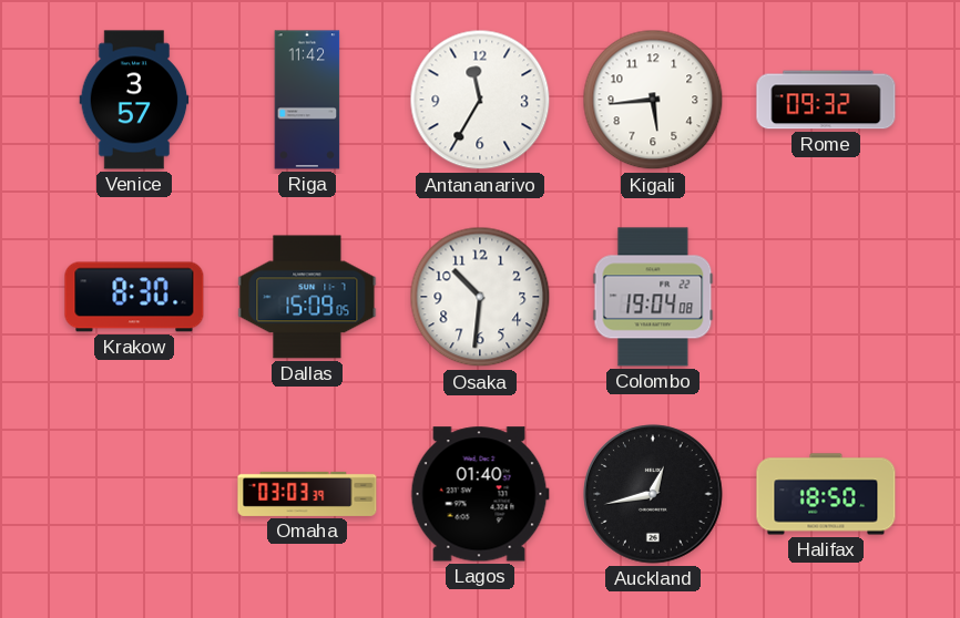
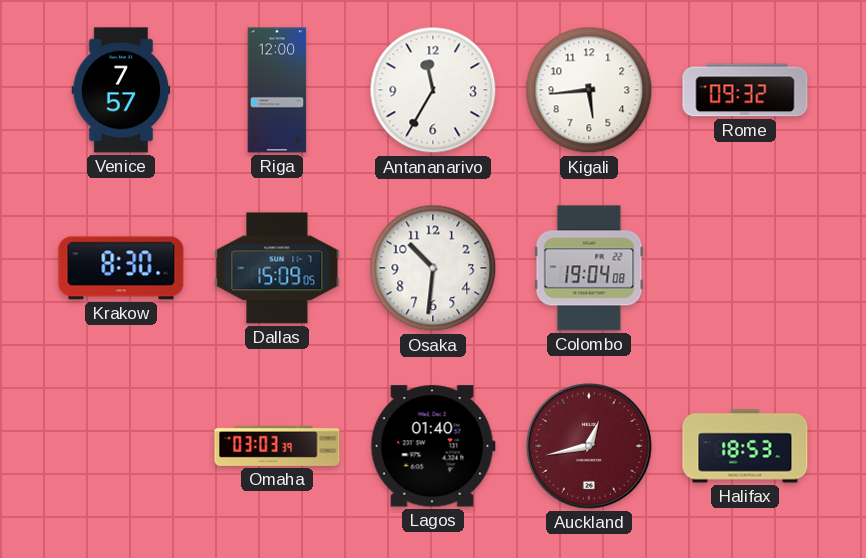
Venice: 3:57 -> 7:57 (121, 90)
Riga: 11:42 -> 12:00 (277, 90)
Auckland dial: black -> burgundy (589, 446)
Halifax: 18:50 -> 18:53 (745, 446)
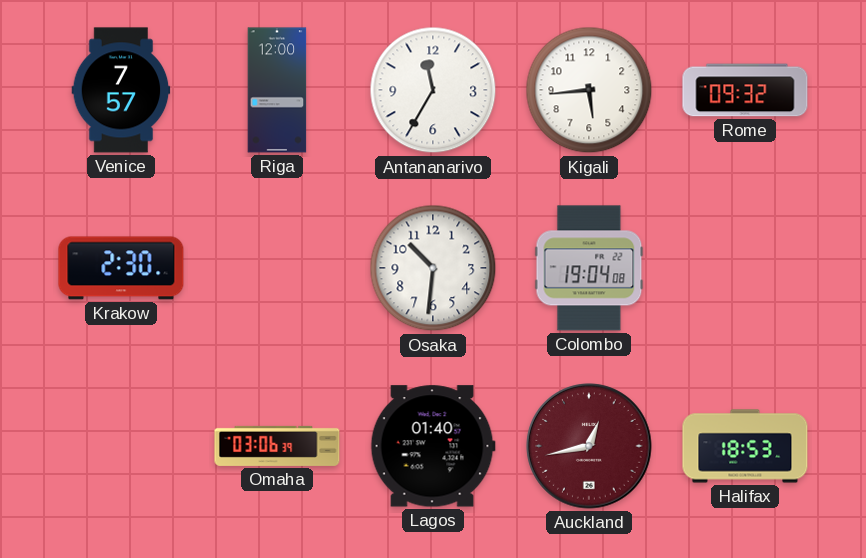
Krakow: 8:30 -> 2:30 (121, 268)
Dallas: 15:09 -> none (277, 268)
Omaha: 03:03 -> 03:06 (277, 446)
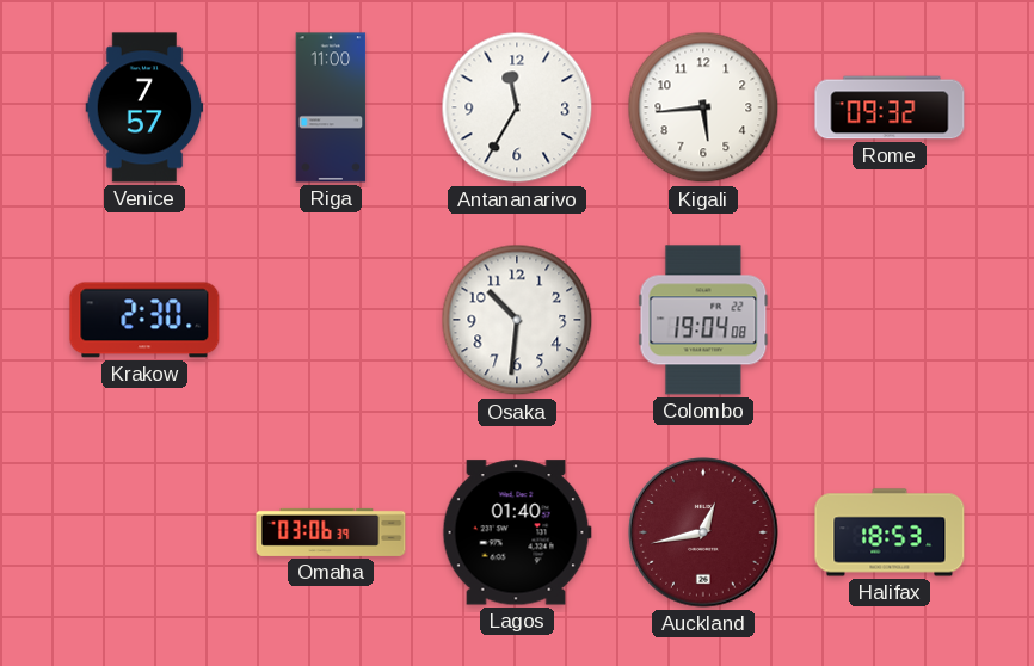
Riga: 12:00 -> 11:00 (331, 107)
